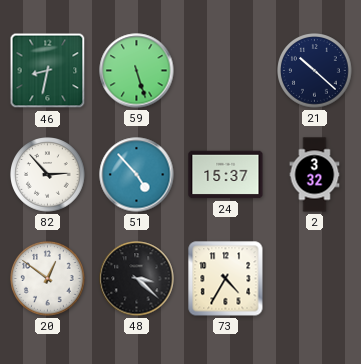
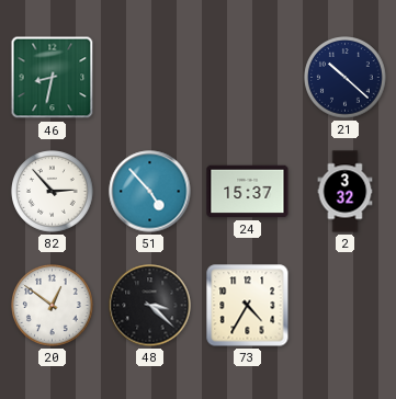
59: 5:27 -> none (137, 71)
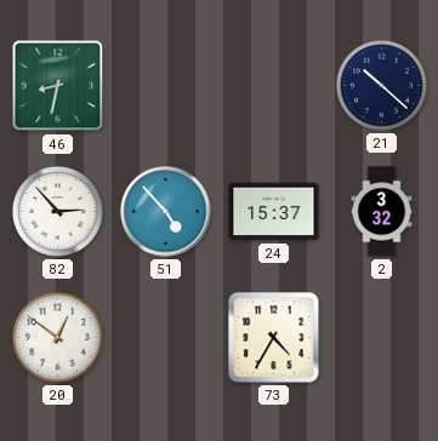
48: 3:22 -> none (150, 306)
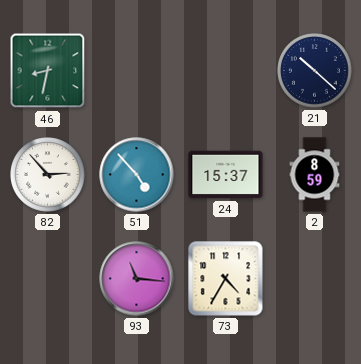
2: 3:32 -> 8:59 (315, 175)
20: 12:51 -> none (58, 338)
93: none -> 11:16 (137, 279)
